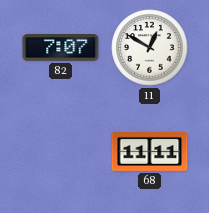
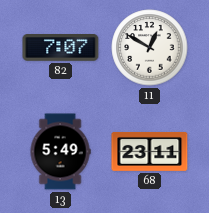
13: none -> 5:49 (60, 152)
68: 11:11 -> 23:11 (150, 151)
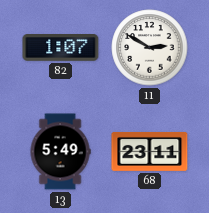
82: 7:07 -> 1:07 (61, 48)
11: 12:50 -> 2:50 (150, 48)
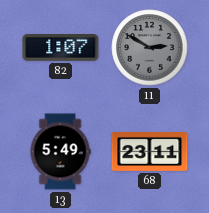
11 dial: white -> grey (150, 48)
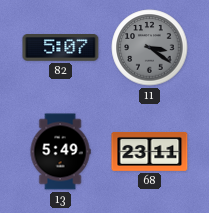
82: 1:07 -> 5:07 (61, 48)
11: 2:50 -> 3:21 (150, 48)
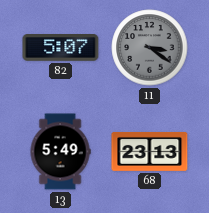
68: 23:11 -> 23:13 (150, 151)
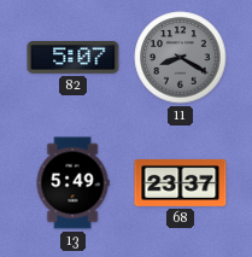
11: 3:21 -> 8:20 (181, 58)
68: 23:13 -> 23:37 (181, 182)
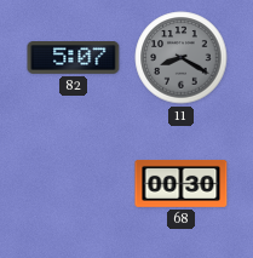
13: 5:49 -> none (72, 183)
68: 23:37 -> 00:30 (182, 183)
